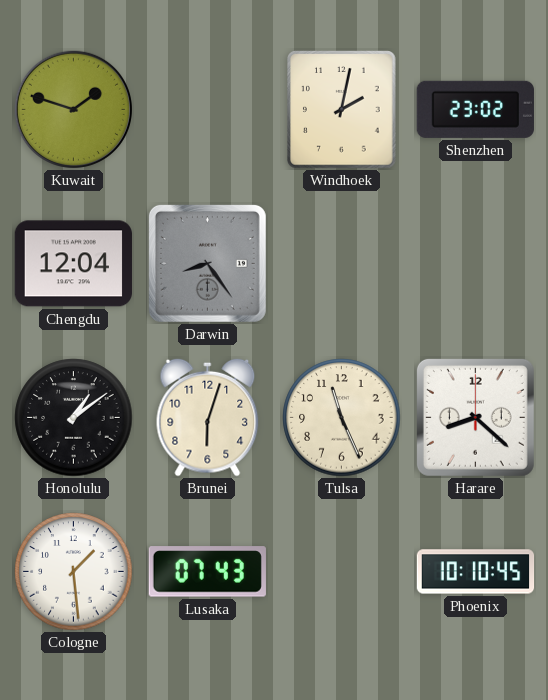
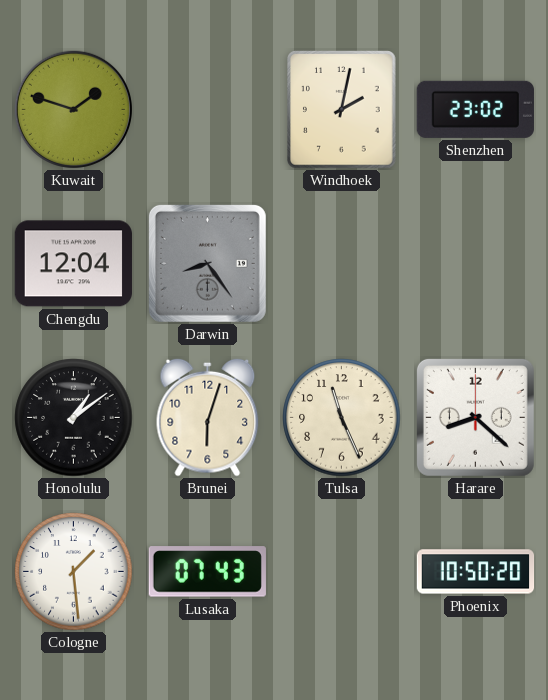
Phoenix: 10:10 -> 10:50 (476, 572)
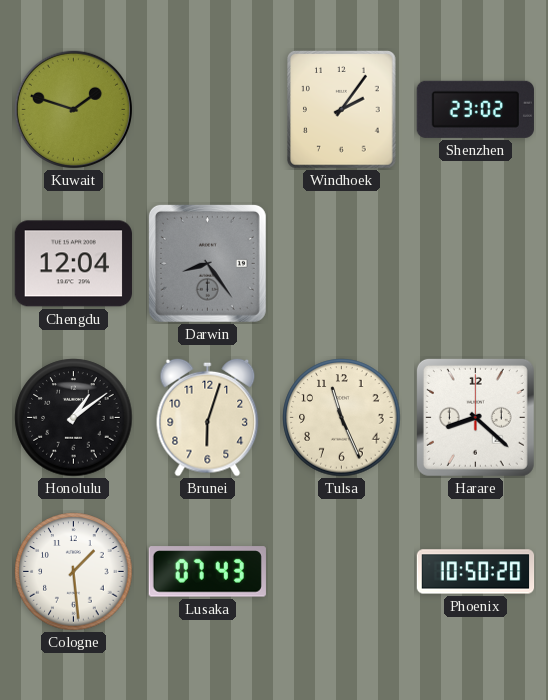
Windhoek: 2:02 -> 2:06 (342, 110)
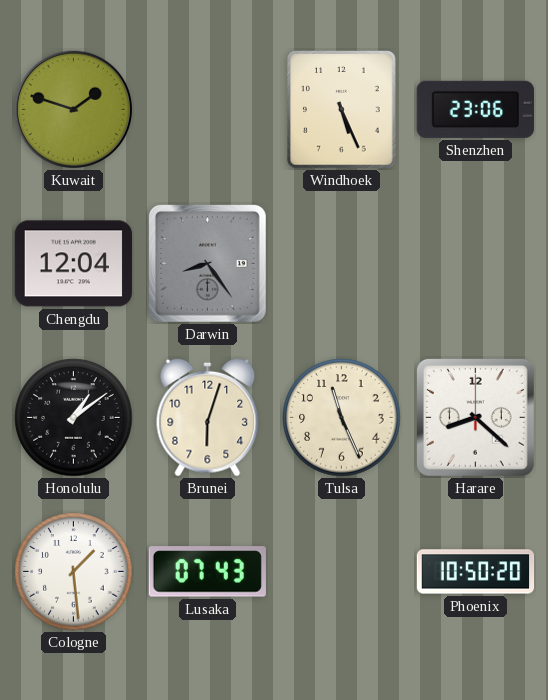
Windhoek: 2:06 -> 5:26 (342, 110)
Shenzhen: 23:02 -> 23:06 (475, 109)
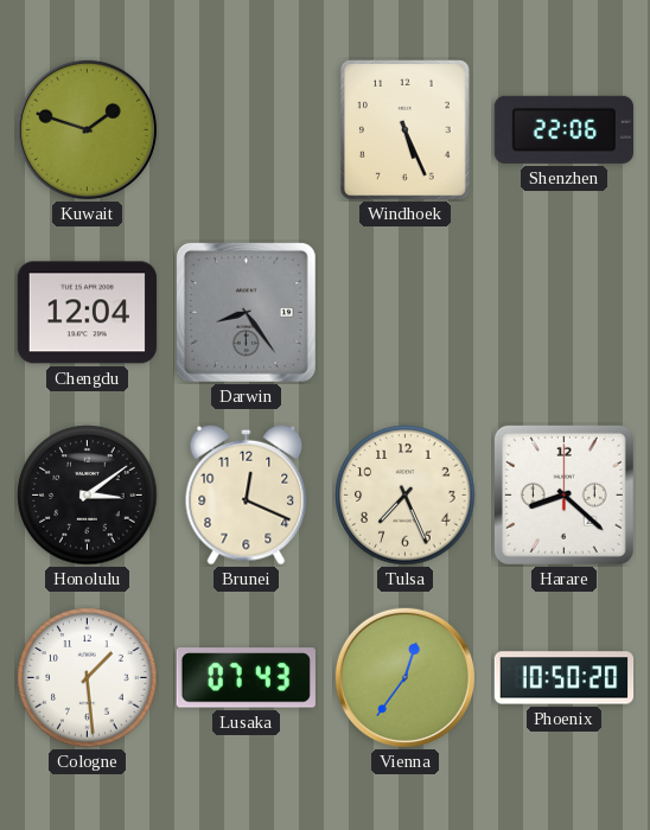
Shenzhen: 23:06 -> 22:06 (563, 129)
Honolulu: 1:09 -> 3:09 (88, 496)
Brunei: 6:03 -> 12:19 (247, 494)
Tulsa: 11:26 -> 7:26 (406, 496)
Vienna: none -> 12:36 (404, 677)
